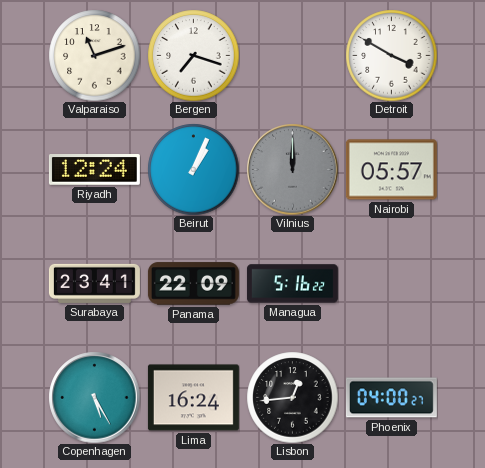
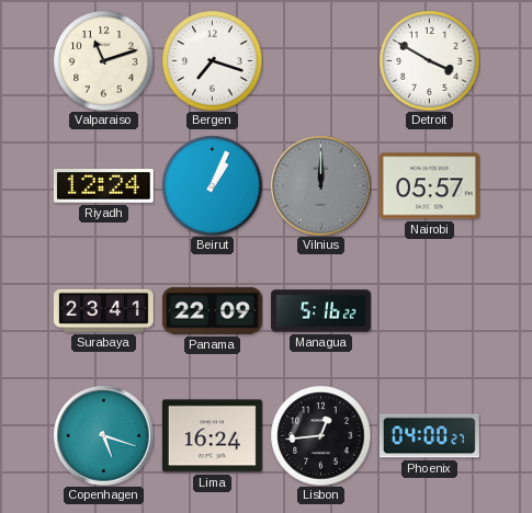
Copenhagen: 5:25 -> 5:18 (103, 435)
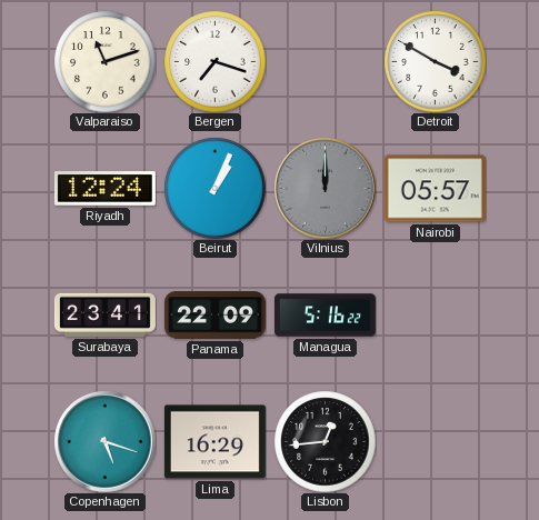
Lima: 16:24 -> 16:29 (214, 442)
Phoenix: 04:00 -> none (429, 436)
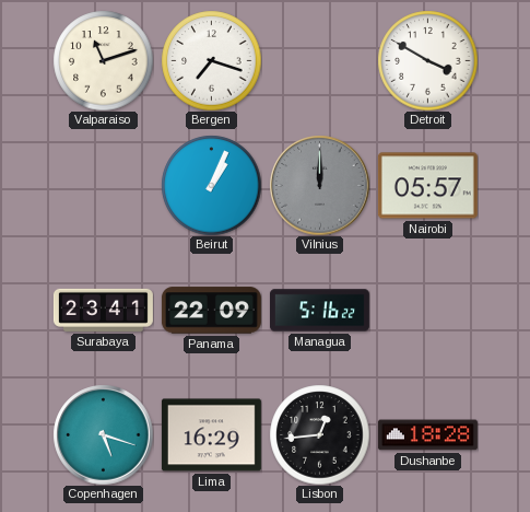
Riyadh: 12:24 -> none (104, 189)
Dushanbe: none -> 18:28 (427, 435)
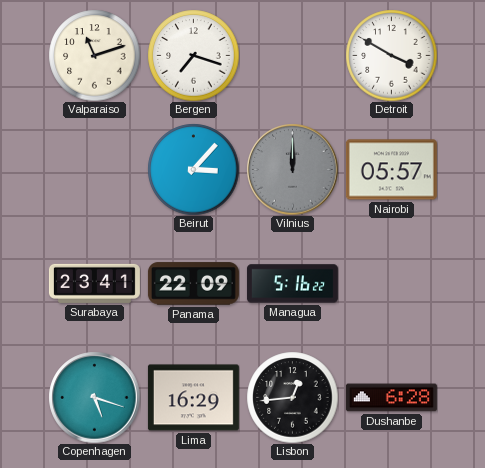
Beirut: 1:04 -> 3:07 (193, 169)
Dushanbe: 18:28 -> 6:28 (391, 398)
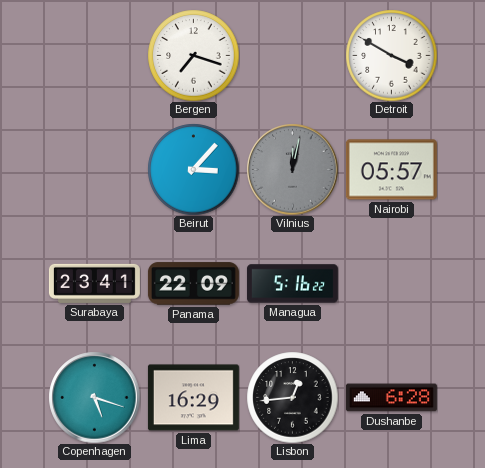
Valparaiso: 11:12 -> none (94, 55)
Vilnius: 12:00 -> 12:02 (292, 169)
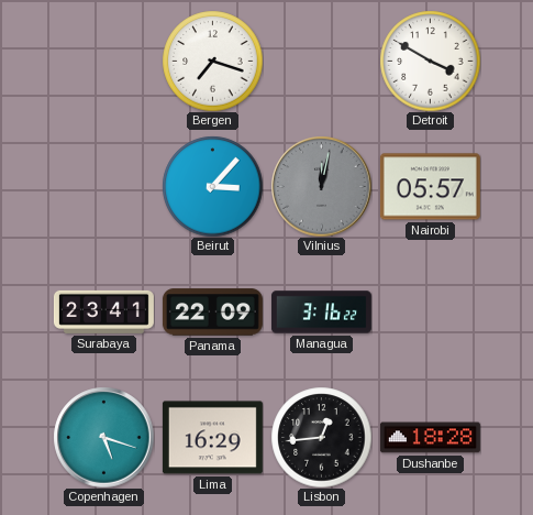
Managua: 5:16 -> 3:16 (321, 313)
Dushanbe: 6:28 -> 18:28 (430, 438)
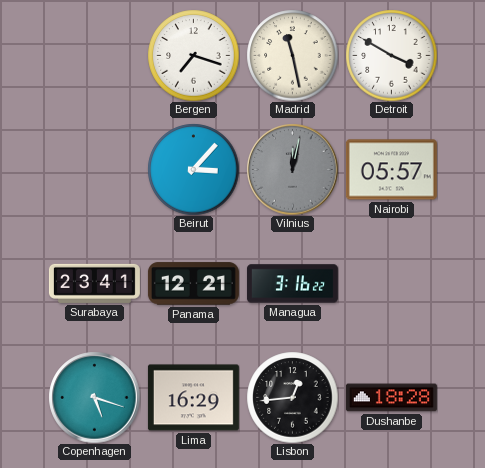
Madrid: none -> 11:28 (292, 55)
Panama: 22:09 -> 12:21 (193, 284)
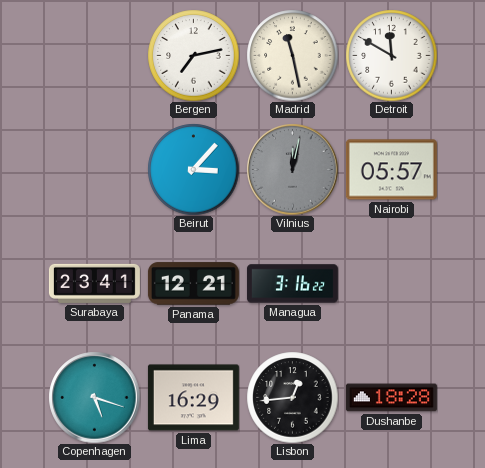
Bergen: 7:18 -> 7:13 (193, 55)
Detroit: 3:50 -> 11:50 (391, 55)
